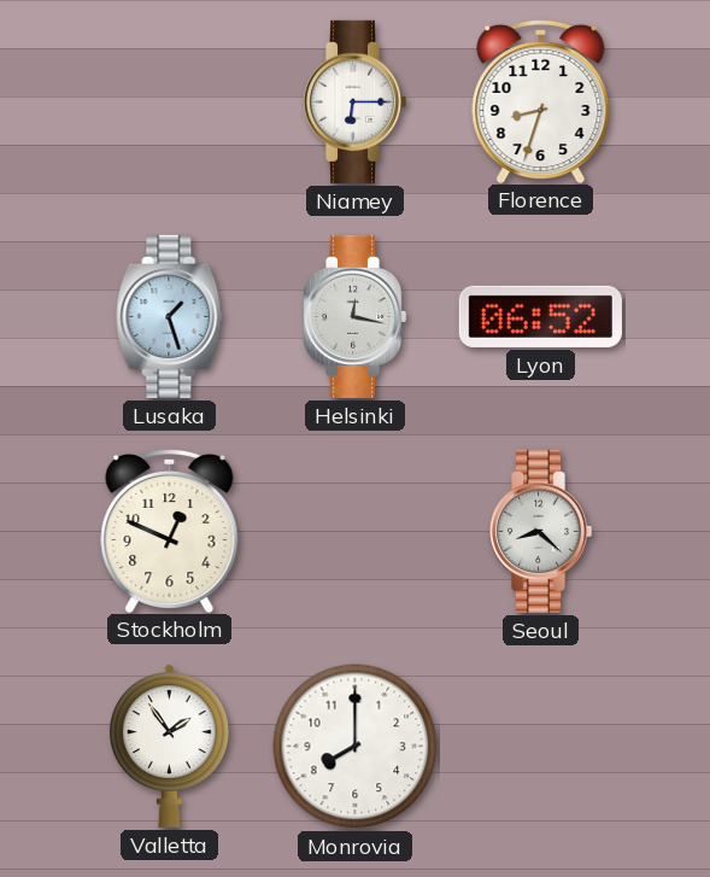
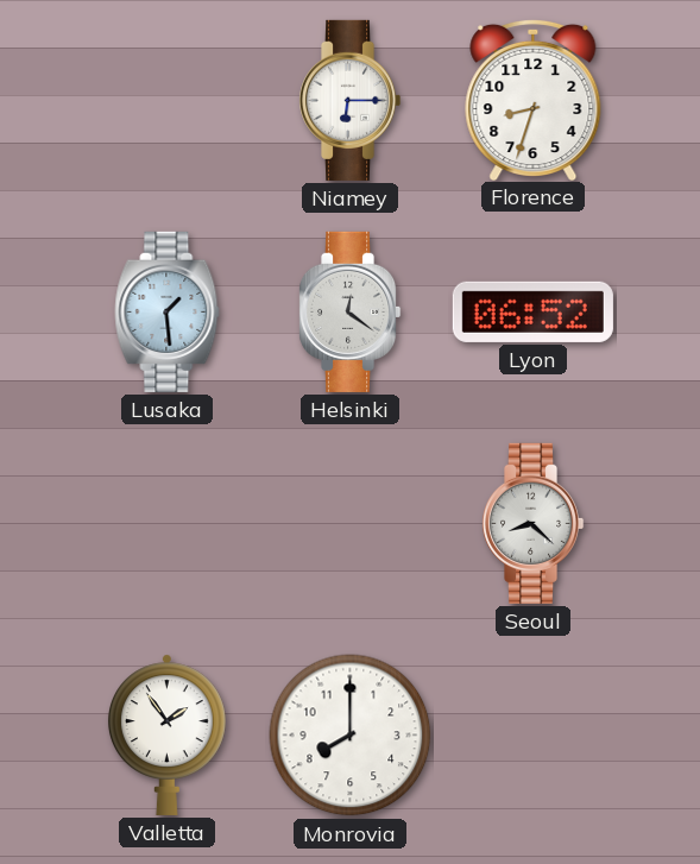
Lusaka: 1:27 -> 1:29 (168, 311)
Helsinki: 12:17 -> 12:21 (349, 311)
Stockholm: 12:49 -> none (170, 530)
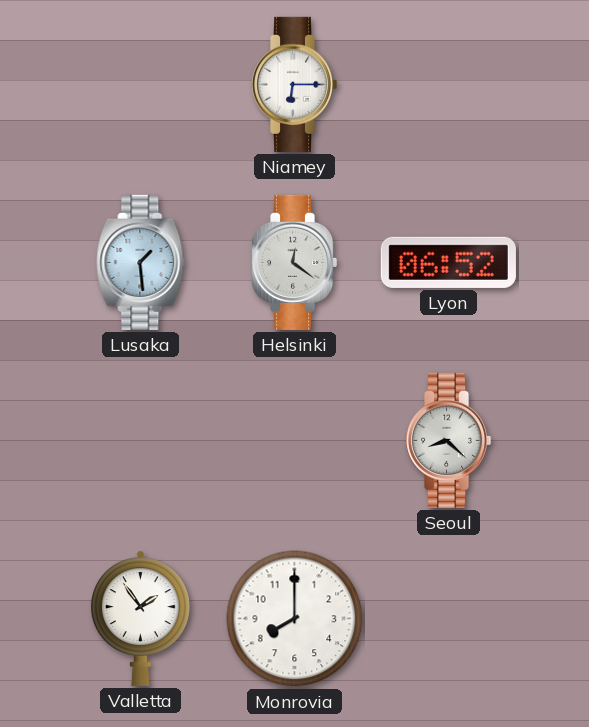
Florence: 8:33 -> none (534, 99)
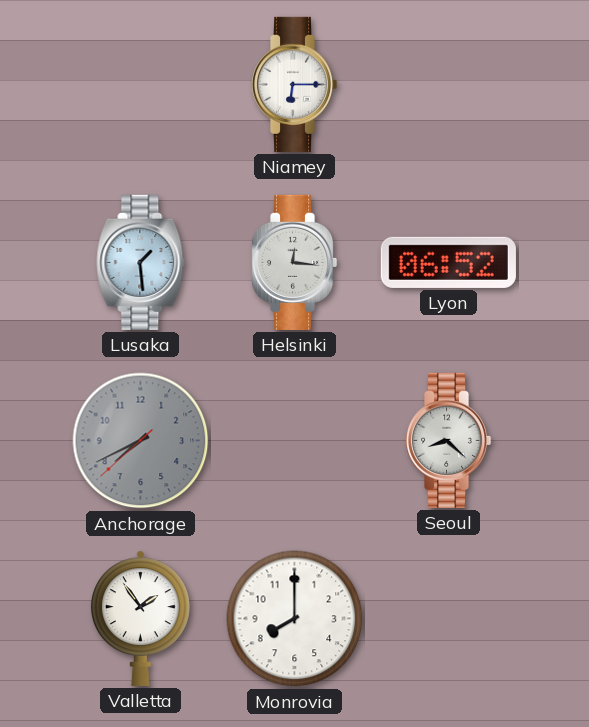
Helsinki: 12:21 -> 12:16 (294, 262)
Anchorage: none -> 7:40 (141, 441)
